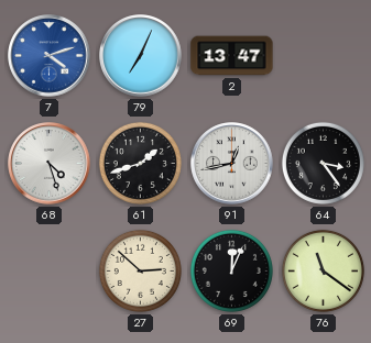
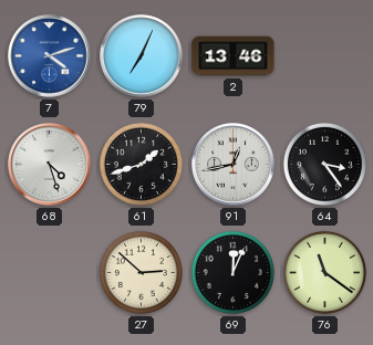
2: 13:47 -> 13:46 (234, 56)
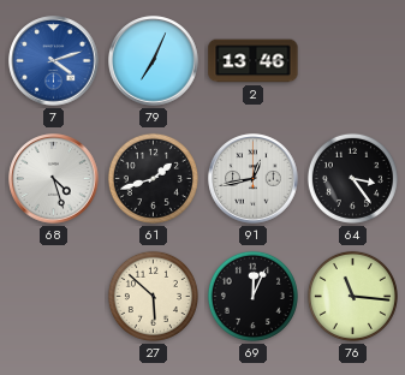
27: 2:52 -> 5:52 (153, 296)
76: 11:21 -> 11:16 (352, 296)
